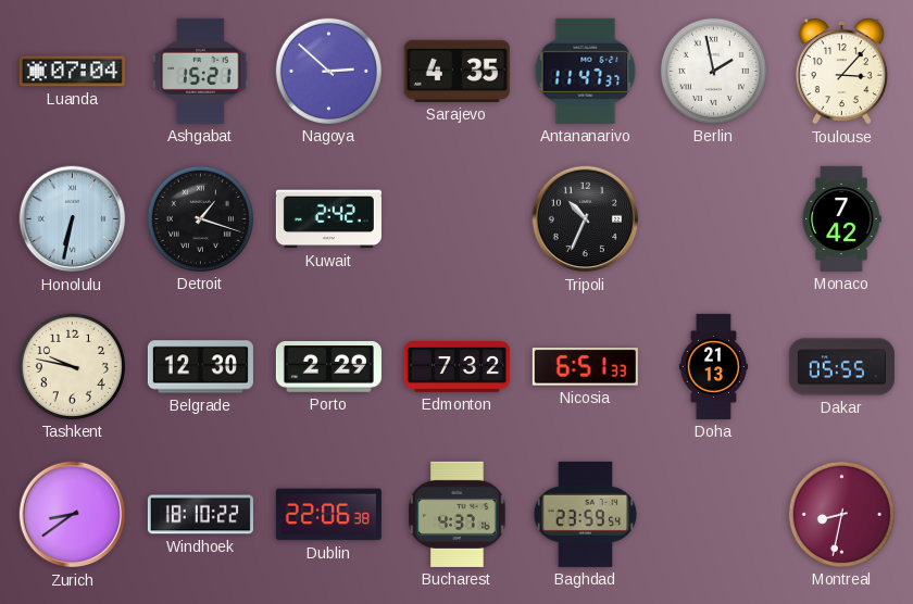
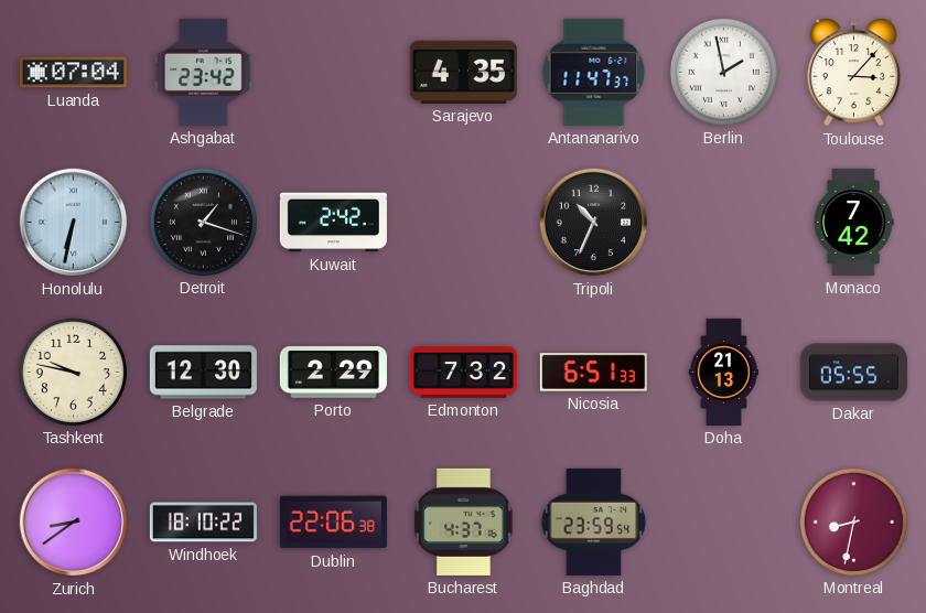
Ashgabat: 15:21 -> 23:42 (204, 72)
Nagoya: 2:52 -> none (328, 71)
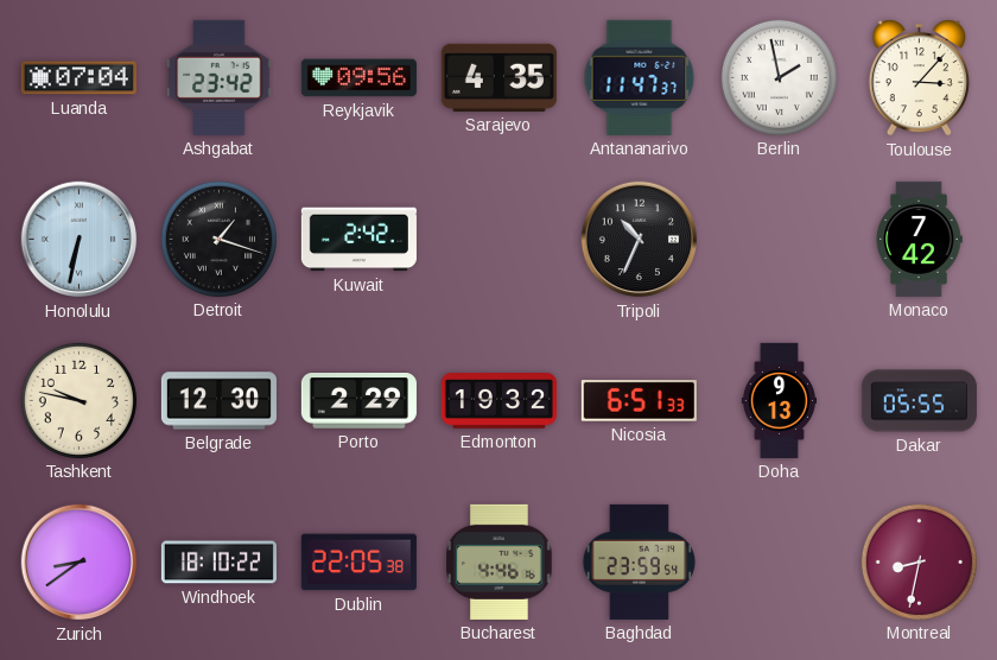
Reykjavik: none -> 09:56 (358, 78)
Edmonton: 7:32 -> 19:32 (498, 401)
Doha: 21:13 -> 9:13 (779, 400)
Dublin: 22:06 -> 22:05 (358, 563)
Bucharest: 4:37 -> 4:46 (500, 561)
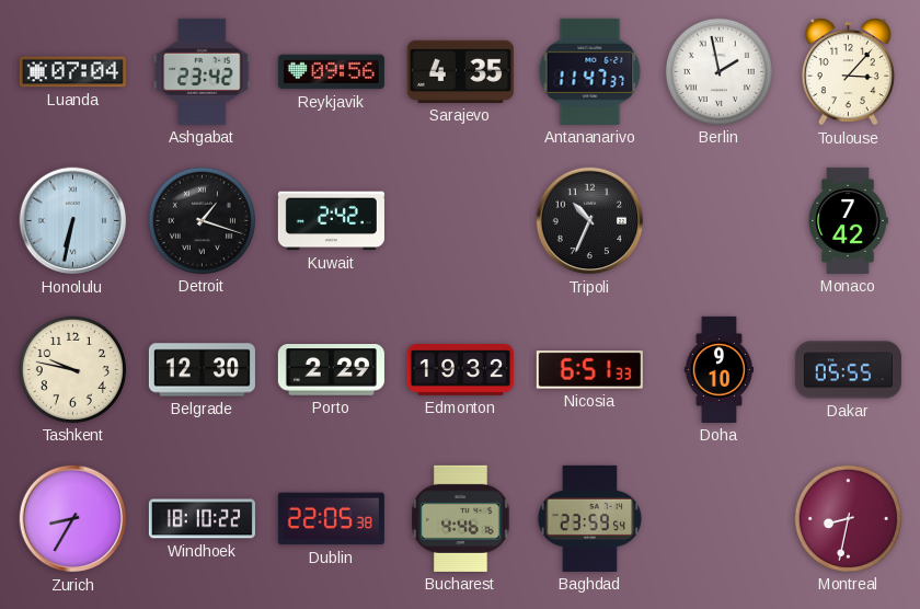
Doha: 9:13 -> 9:10 (718, 369)
Zurich: 8:39 -> 8:35 (73, 519)
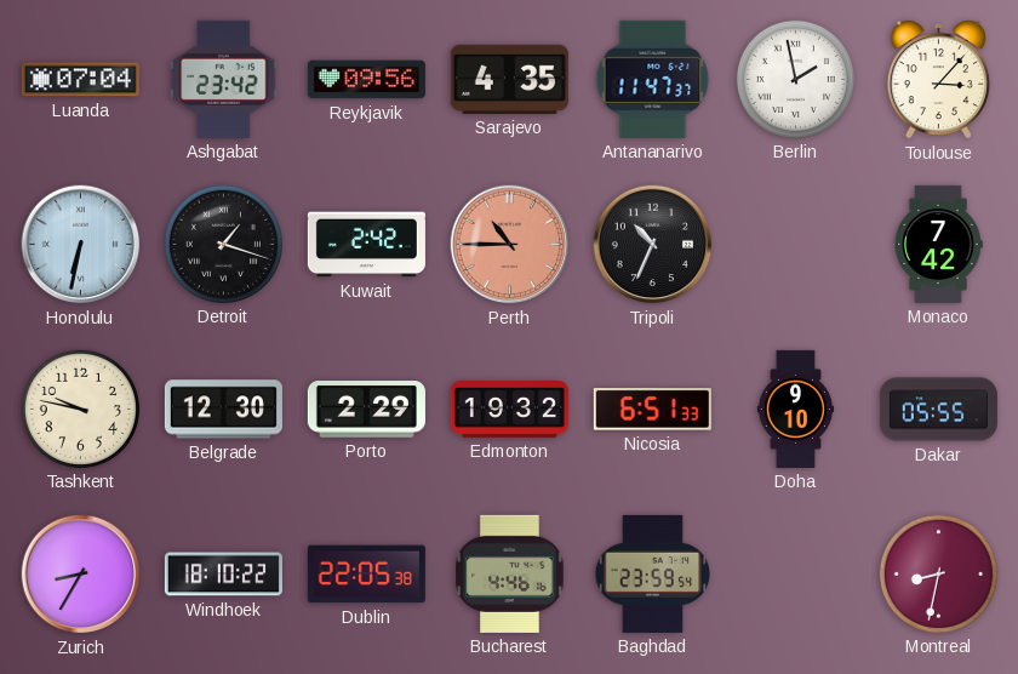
Perth: none -> 10:45 (510, 245)
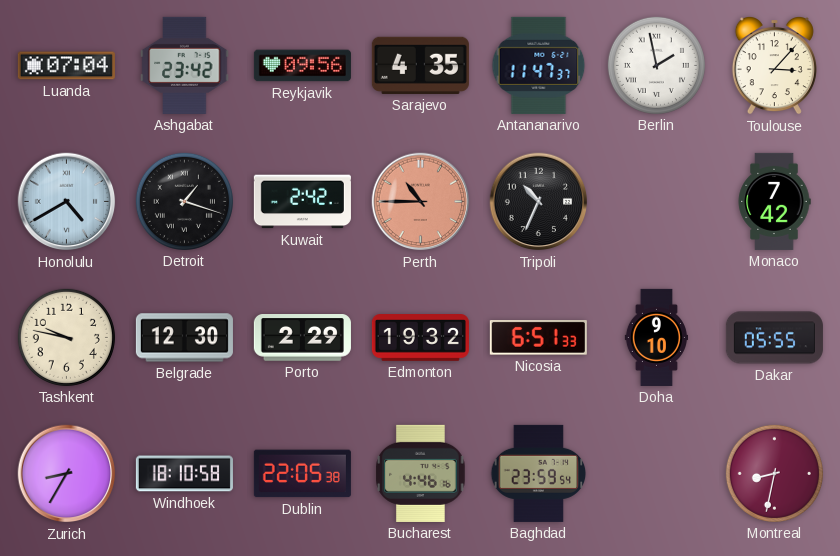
Honolulu: 6:32 -> 4:40 (67, 202)
Windhoek: 18:10:22 -> 18:10:58 (184, 474)
